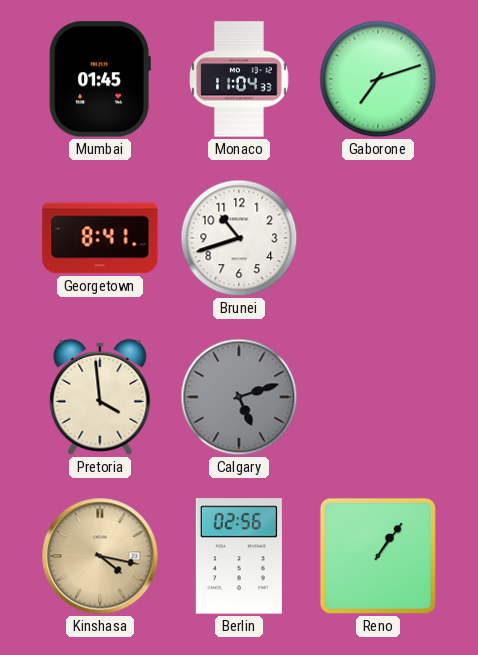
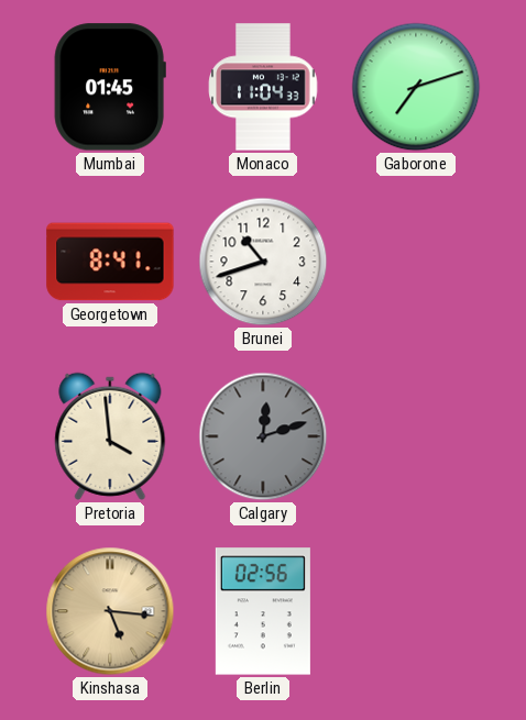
Calgary: 5:12 -> 12:12 (263, 436)
Kinshasa: 4:17 -> 5:16 (110, 611)
Reno: 1:06 -> none (378, 556)
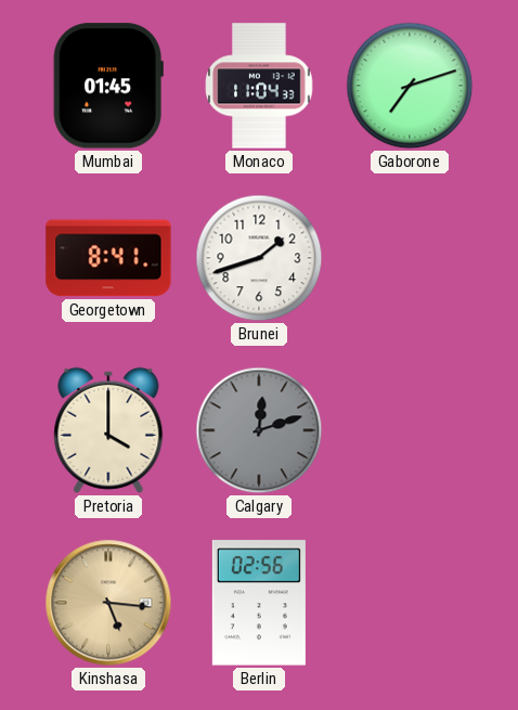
Brunei: 10:42 -> 1:42 (259, 258)
Pretoria: 3:59 -> 4:00 (108, 430)
